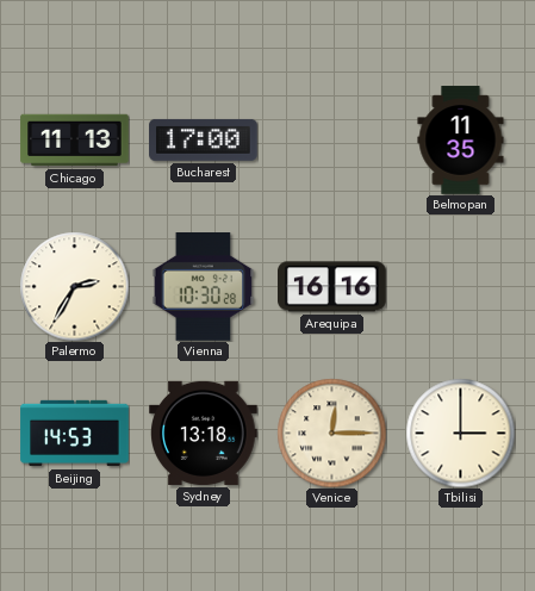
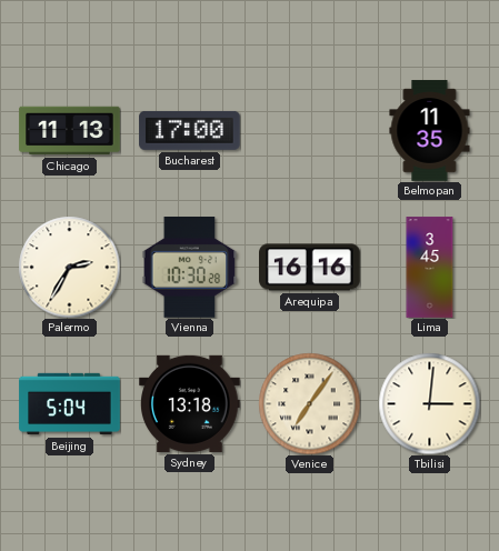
Lima: none -> 3:45 (430, 268)
Beijing: 14:53 -> 5:04 (70, 404)
Venice: 12:15 -> 7:06 (309, 403)
Tbilisi: 3:00 -> 3:01 (429, 403)
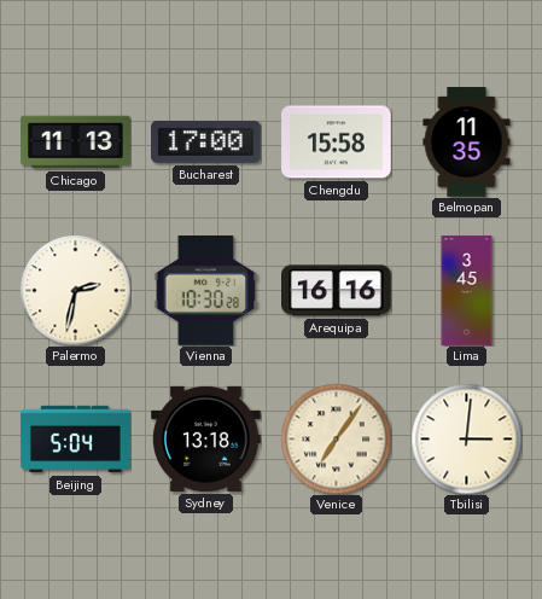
Chengdu: none -> 15:58 (337, 143)
Palermo: 2:35 -> 2:32 (75, 290)
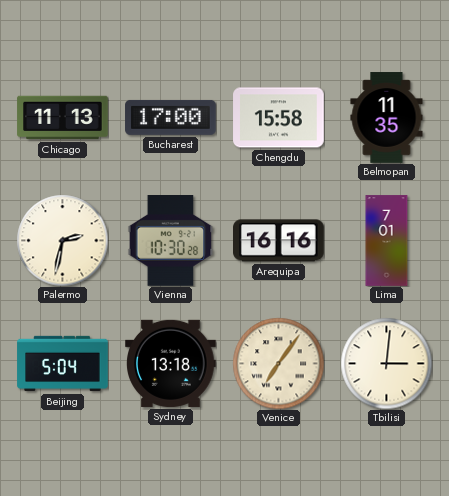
Lima: 3:45 -> 7:01 (387, 241)
